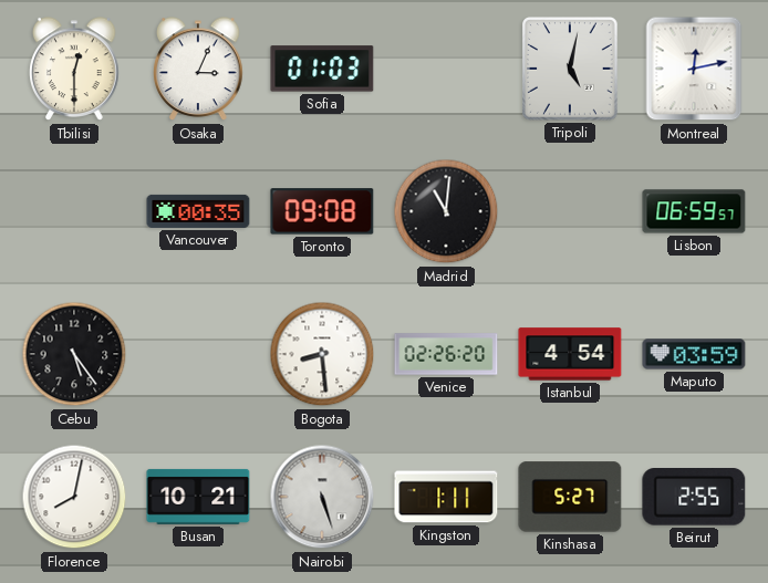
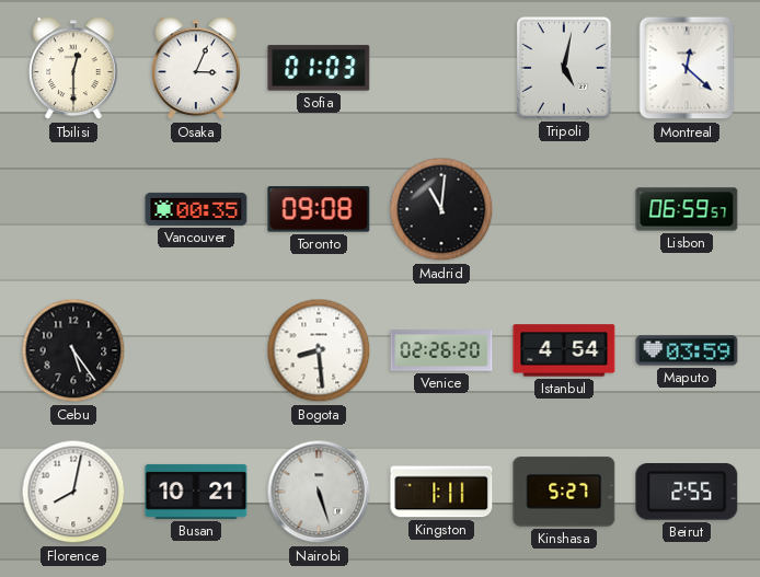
Montreal: 12:13 -> 12:22 (687, 68)
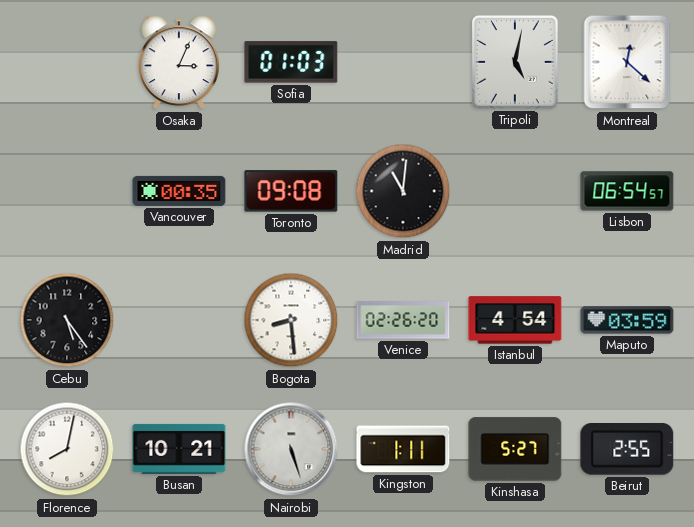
Tbilisi: 12:30 -> none (73, 69)
Lisbon: 06:59 -> 06:54 (627, 191)
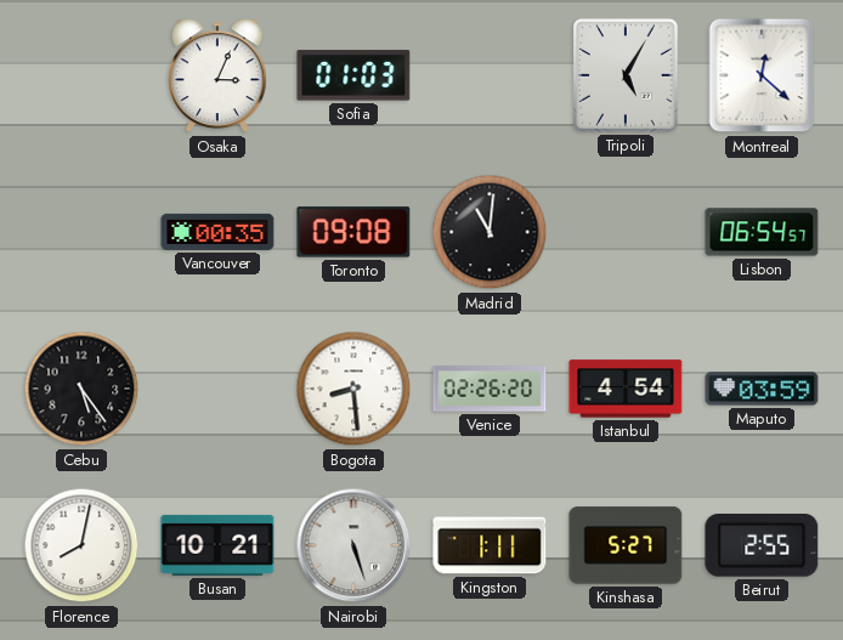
Tripoli: 5:02 -> 5:05 (627, 77)
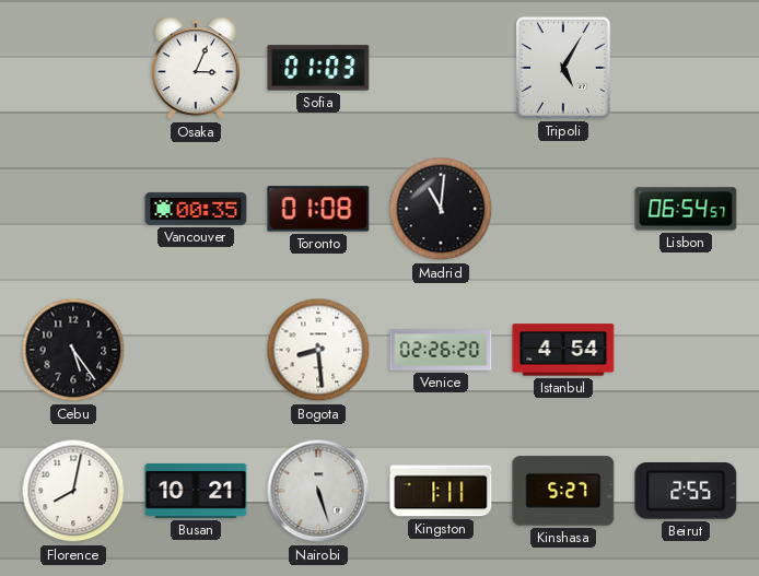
Montreal: 12:22 -> none (762, 75)
Toronto: 09:08 -> 01:08 (318, 209)
Maputo: 03:59 -> none (762, 389)
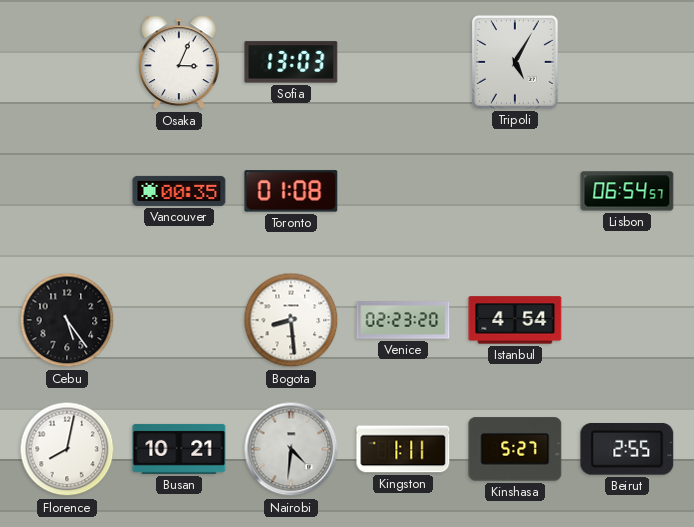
Sofia: 01:03 -> 13:03 (291, 62)
Madrid: 11:01 -> none (441, 209)
Venice: 02:26 -> 02:23 (403, 320)
Nairobi: 5:27 -> 4:31 (291, 449)
